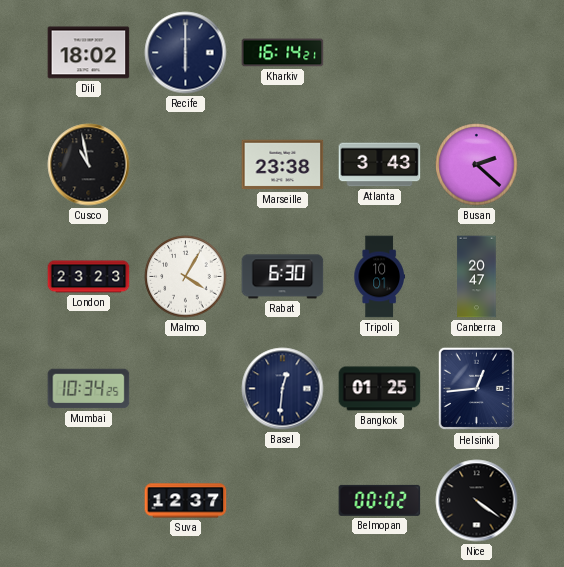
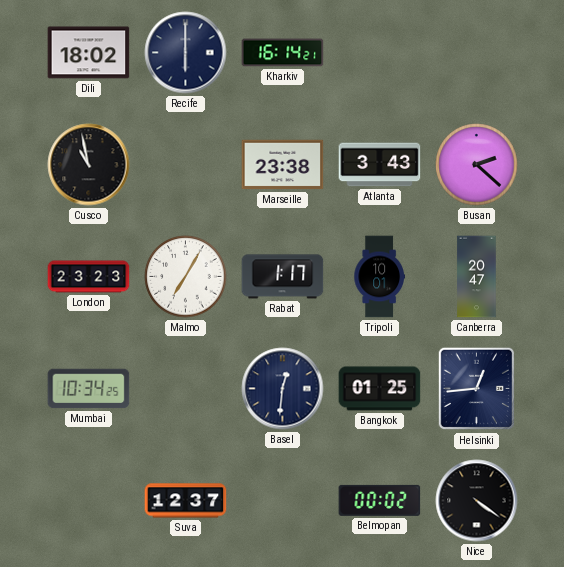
Malmo: 4:05 -> 7:05 (186, 277)
Rabat: 6:30 -> 1:17 (283, 277)
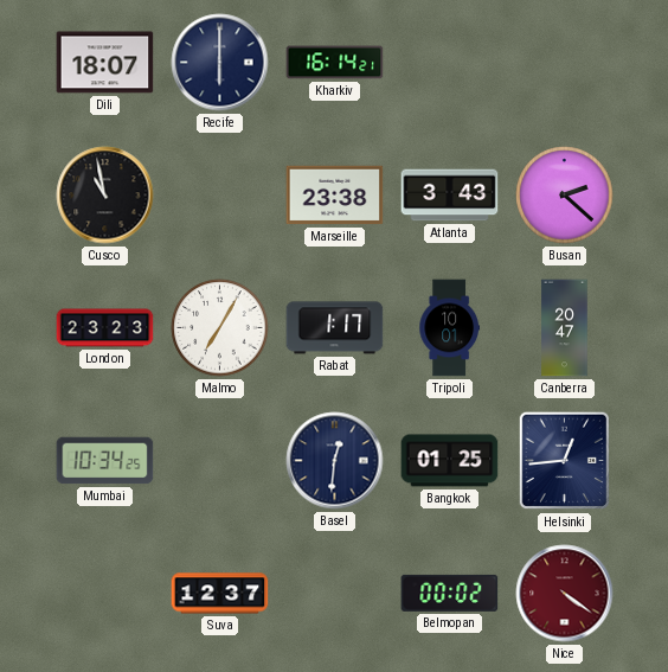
Dili: 18:02 -> 18:07 (105, 63)
Nice dial: black -> burgundy (565, 594)
